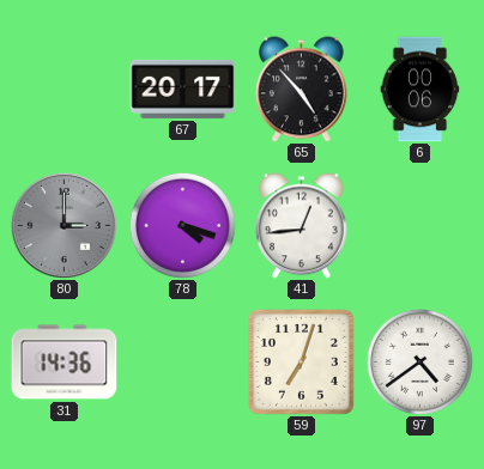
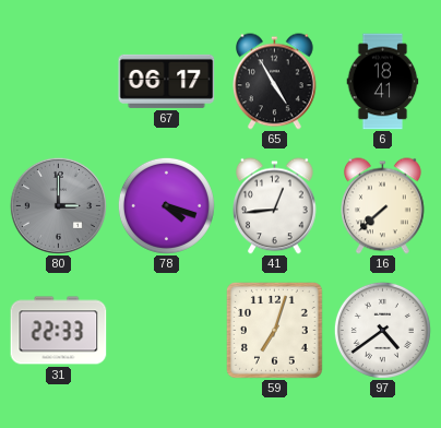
67: 20:17 -> 06:17 (167, 81)
65: 4:53 -> 4:55 (275, 82)
6: 00:06 -> 18:41 (383, 82)
16: none -> 7:38 (383, 206)
31: 14:36 -> 22:33 (59, 331)
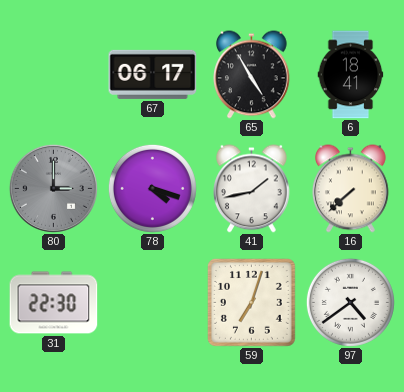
41: 12:44 -> 1:43 (252, 189)
31: 22:33 -> 22:30 (54, 303)
